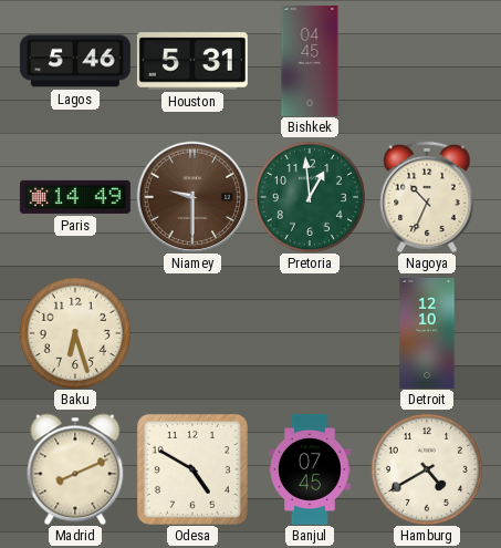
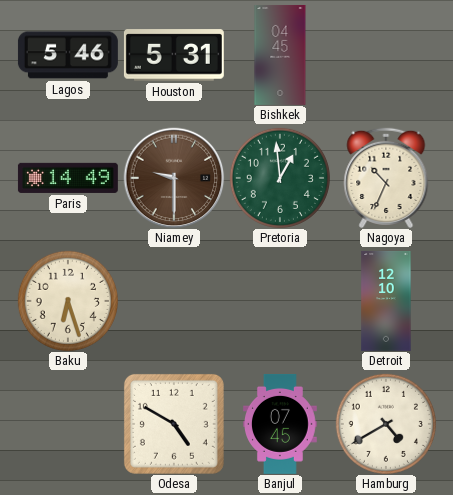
Madrid: 8:11 -> none (75, 469)
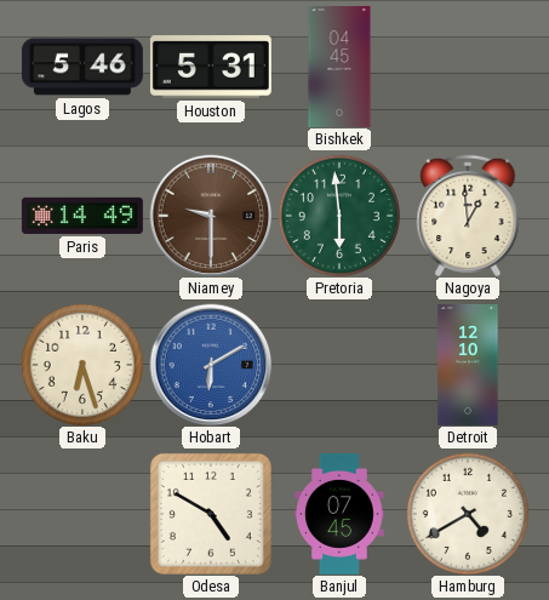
Pretoria: 12:59 -> 5:59 (339, 216)
Nagoya: 10:34 -> 12:59 (468, 215)
Hobart: none -> 6:10 (211, 365)
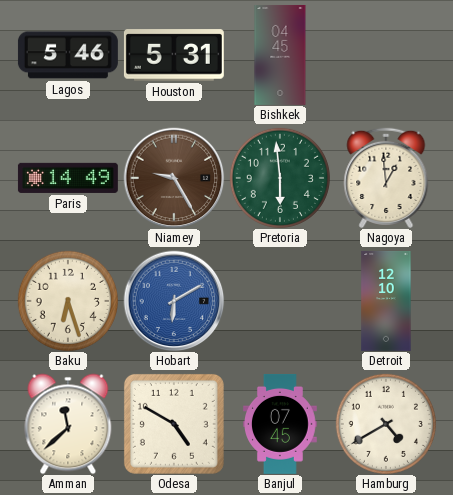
Niamey: 9:30 -> 9:25 (174, 178)
Amman: none -> 11:38 (68, 424)
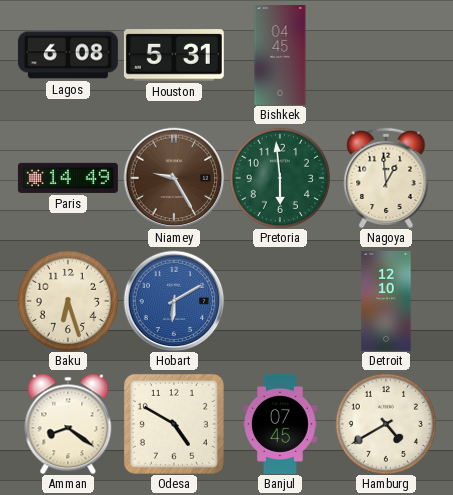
Lagos: 5:46 -> 6:08 (68, 55)
Amman: 11:38 -> 8:21 (68, 424)
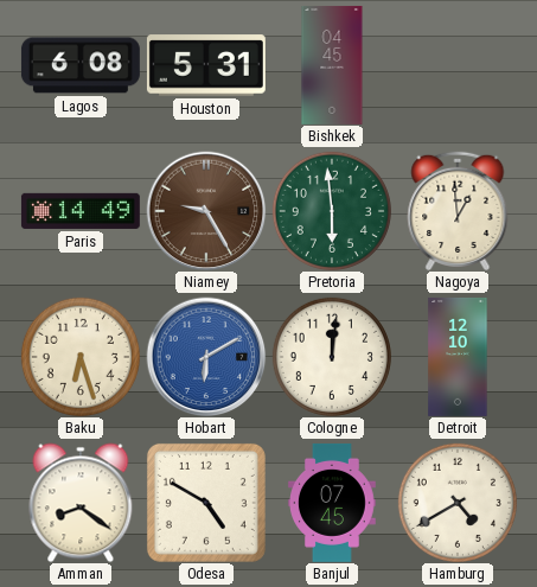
Cologne: none -> 12:01 (332, 357)
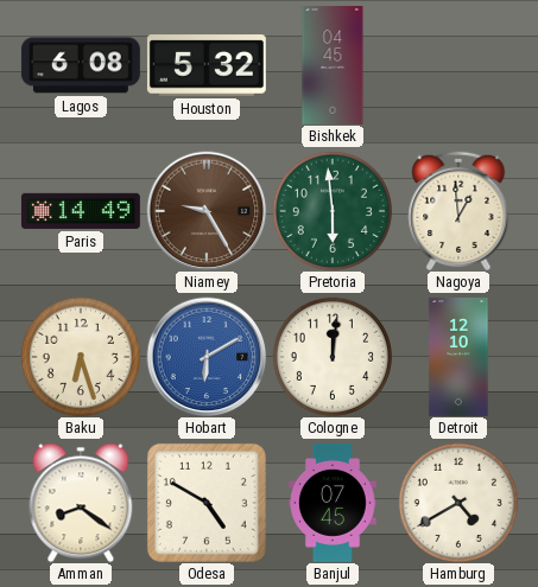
Houston: 5:31 -> 5:32 (207, 65)
